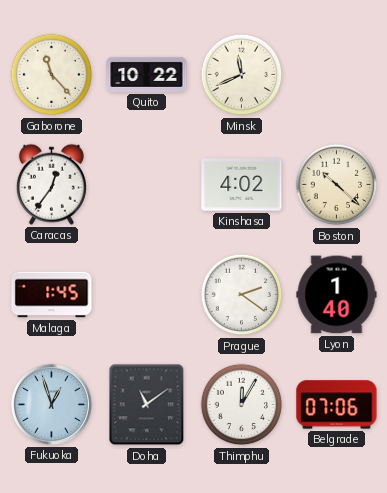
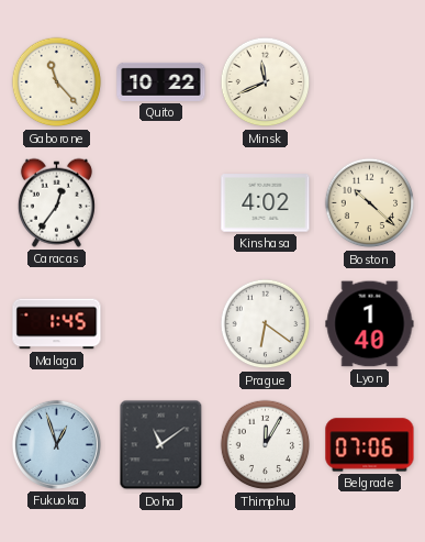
Prague: 2:21 -> 6:21 (266, 324)
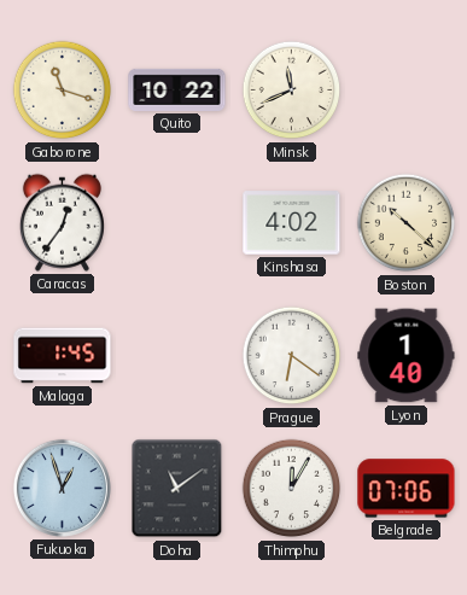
Gaborone: 11:23 -> 11:18 (63, 91)
